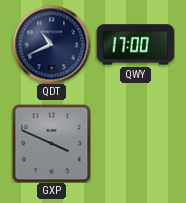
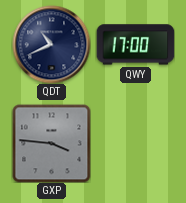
GXP: 3:49 -> 3:46 (51, 143)
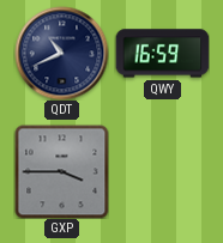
QWY: 17:00 -> 16:59 (162, 54)
GXP: 3:46 -> 3:45 (61, 171)
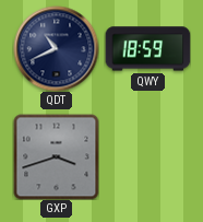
QWY: 16:59 -> 18:59 (147, 49)
GXP: 3:45 -> 3:42 (56, 156)
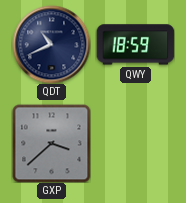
GXP: 3:42 -> 3:38 (51, 143)
